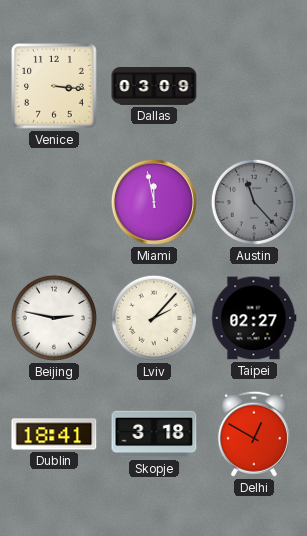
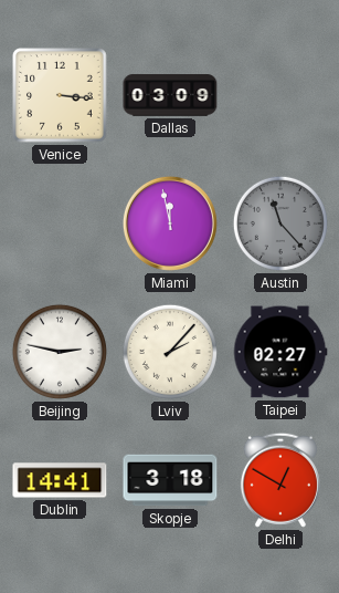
Dublin: 18:41 -> 14:41 (60, 480)
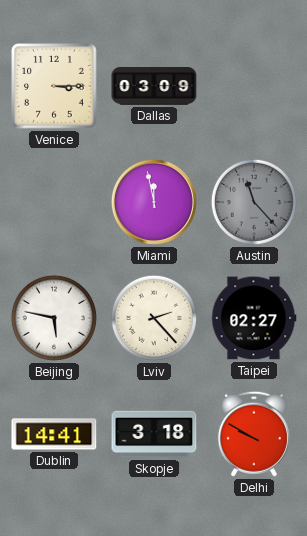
Venice: 3:16 -> 3:15 (54, 86)
Beijing: 2:47 -> 5:47 (54, 318)
Lviv: 2:07 -> 2:23 (154, 318)
Delhi: 12:50 -> 9:50 (254, 434)
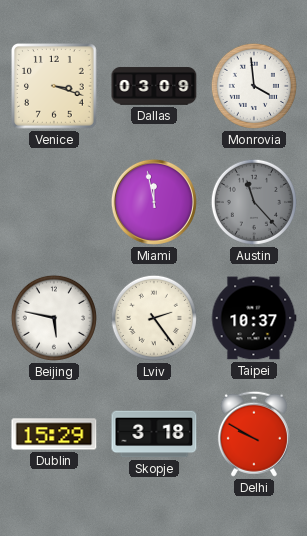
Venice: 3:15 -> 3:18 (54, 86)
Monrovia: none -> 3:59 (254, 86)
Lviv: 2:23 -> 2:24 (154, 318)
Taipei: 02:27 -> 10:37 (254, 318)
Dublin: 14:41 -> 15:29 (54, 434)
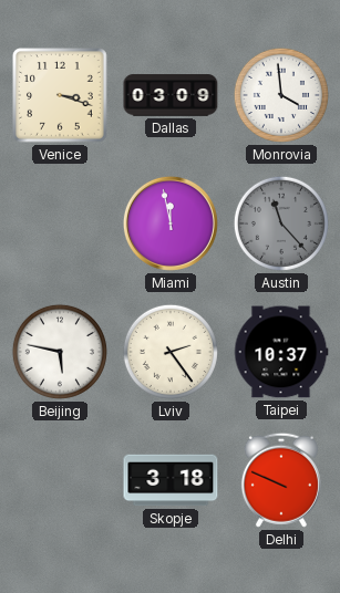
Dublin: 15:29 -> none (54, 434)
Delhi: 9:50 -> 9:49 (281, 480)
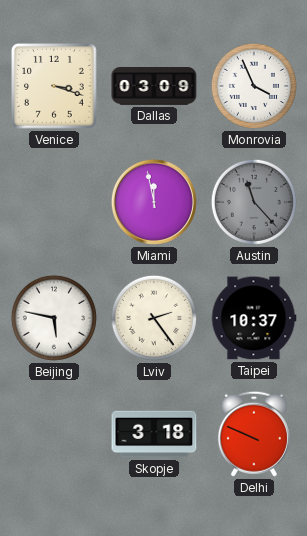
Monrovia: 3:59 -> 3:56 (254, 86)
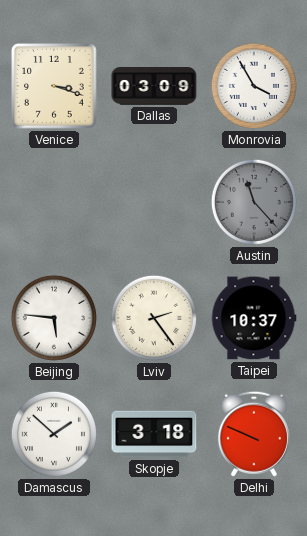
Monrovia: 3:56 -> 3:55 (254, 86)
Miami: 11:58 -> none (154, 202)
Beijing: 5:47 -> 5:46 (54, 318)
Damascus: none -> 1:52 (54, 434)
